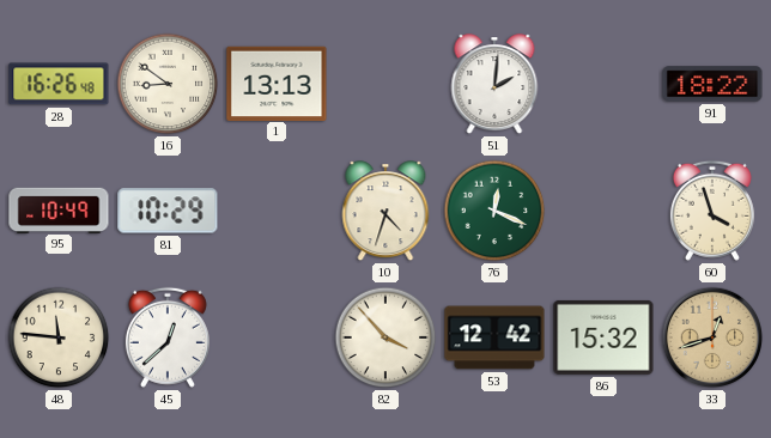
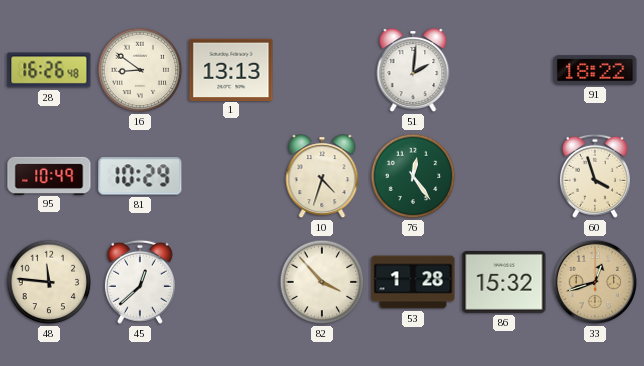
76: 12:19 -> 12:24 (413, 176)
53: 12:42 -> 1:28 (413, 282)
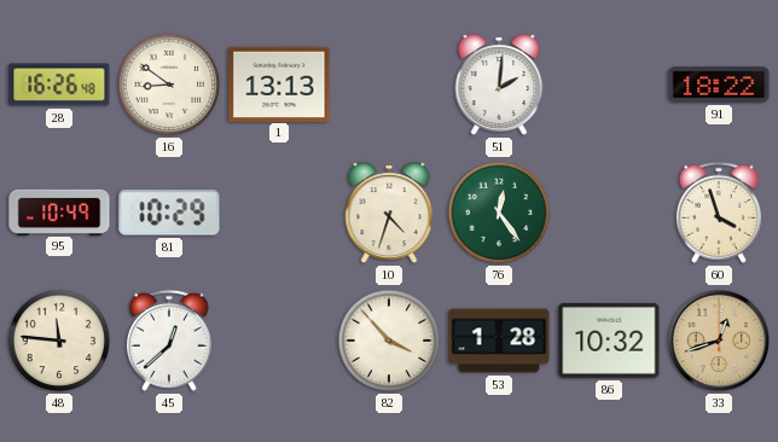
86: 15:32 -> 10:32 (609, 341)
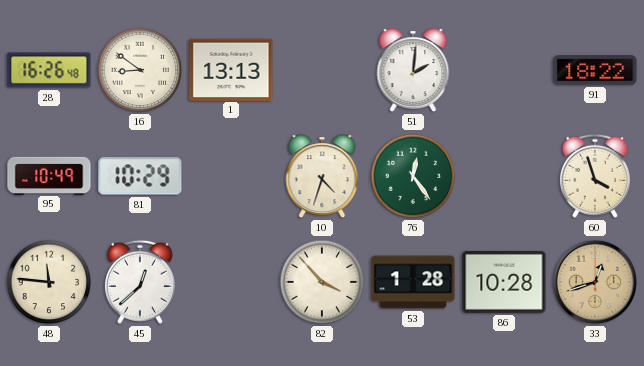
86: 10:32 -> 10:28 (504, 282)
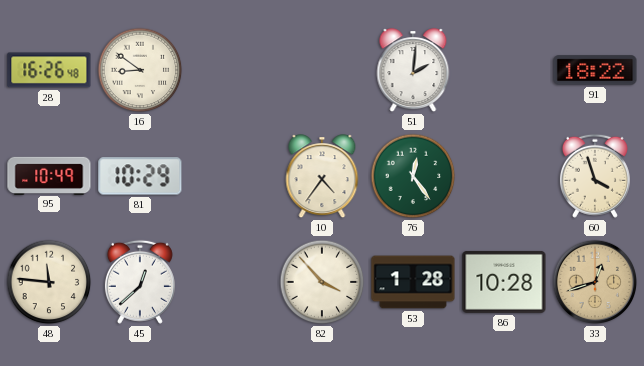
1: 13:13 -> none (231, 69)
10: 4:33 -> 4:36 (322, 177)
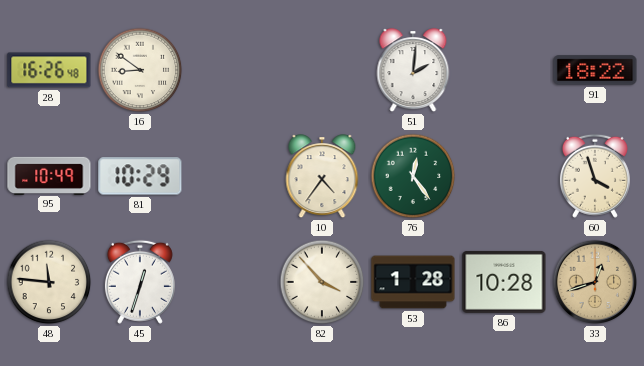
45: 12:38 -> 12:33 (140, 282)
